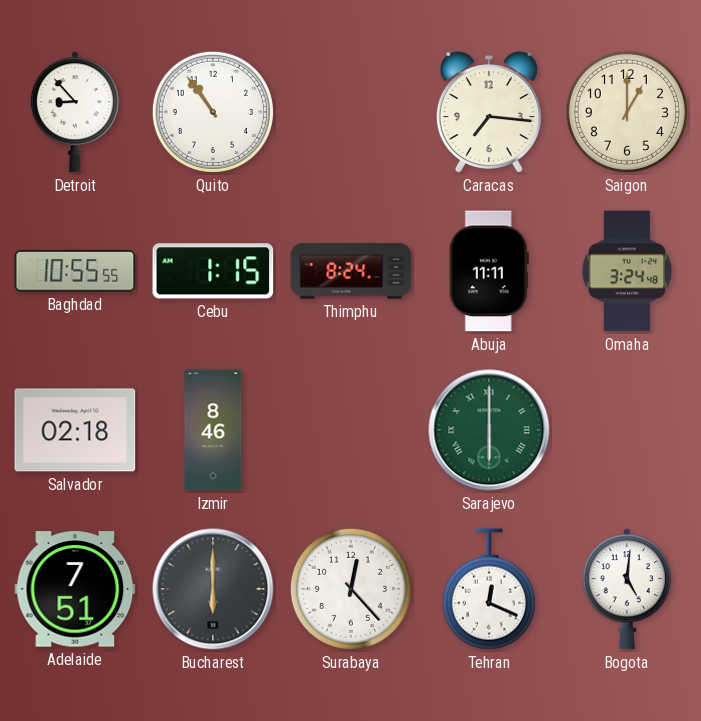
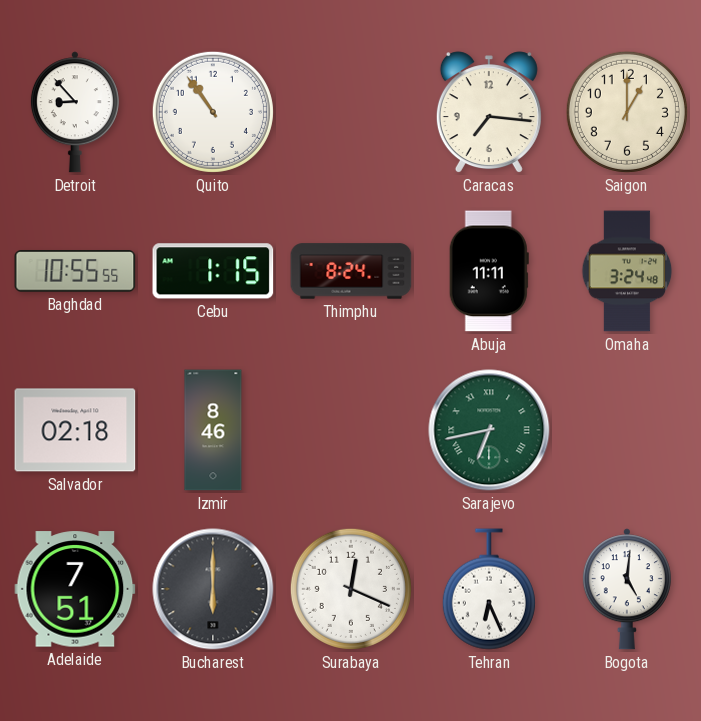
Sarajevo: 6:00 -> 6:43 (489, 430)
Surabaya: 12:23 -> 12:19 (351, 589)
Tehran: 12:19 -> 6:26 (489, 589)
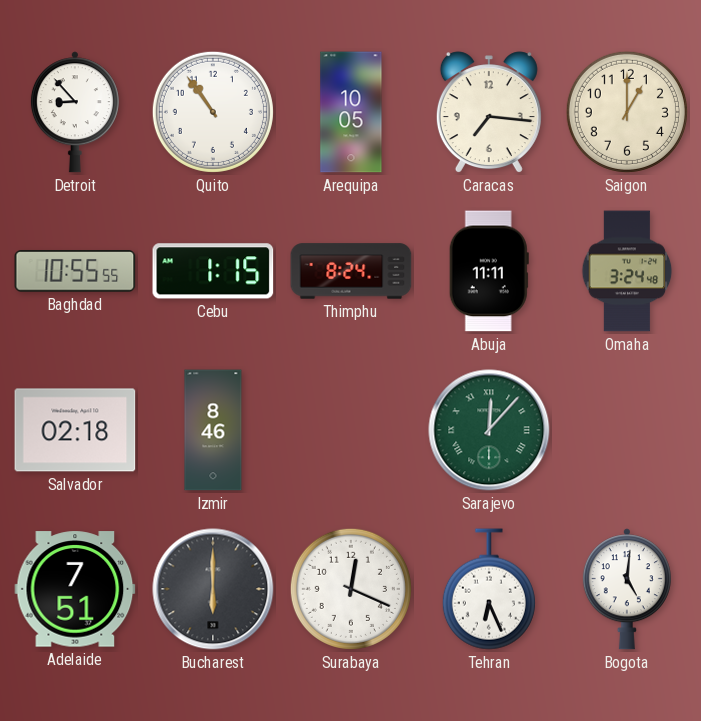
Arequipa: none -> 10:05 (351, 112)
Sarajevo: 6:43 -> 12:07 (489, 430)
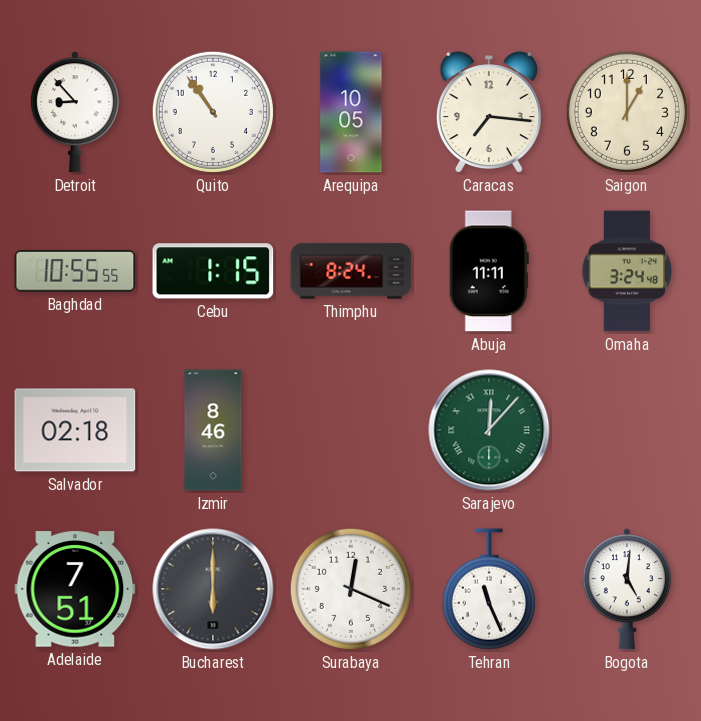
Tehran: 6:26 -> 11:26 (489, 589)
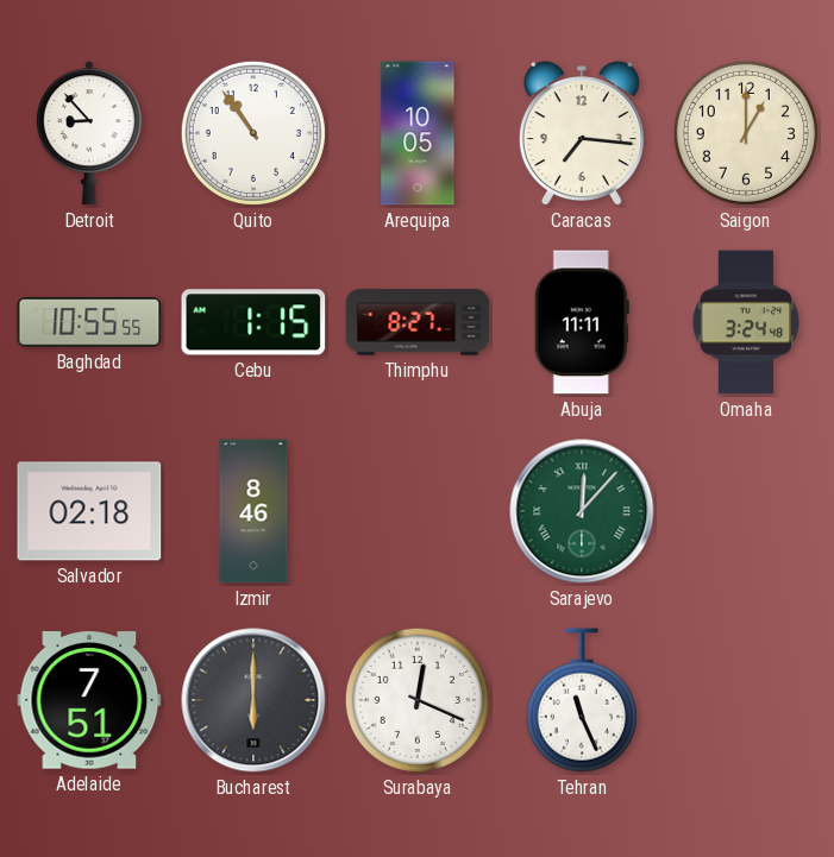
Thimphu: 8:24 -> 8:27 (418, 322)
Bogota: 5:01 -> none (627, 589)
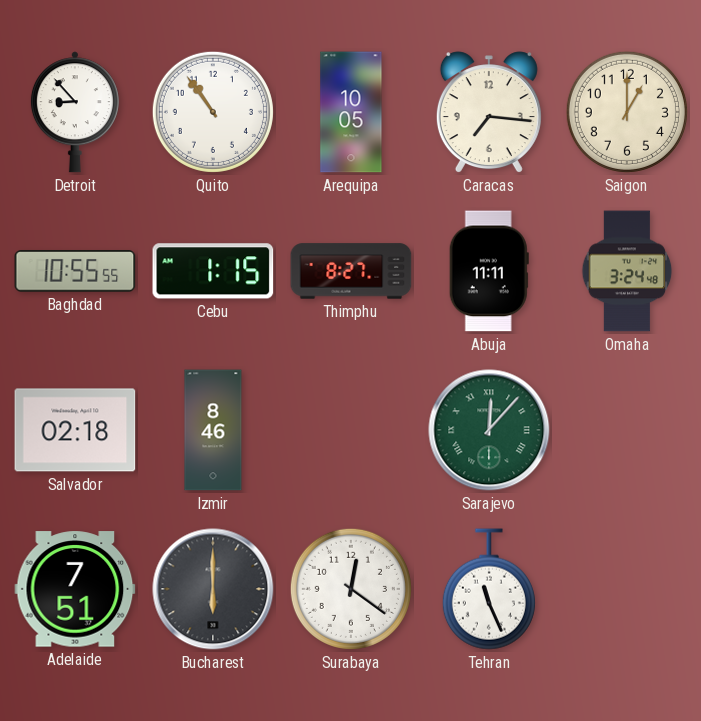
Surabaya: 12:19 -> 12:21 (351, 589)
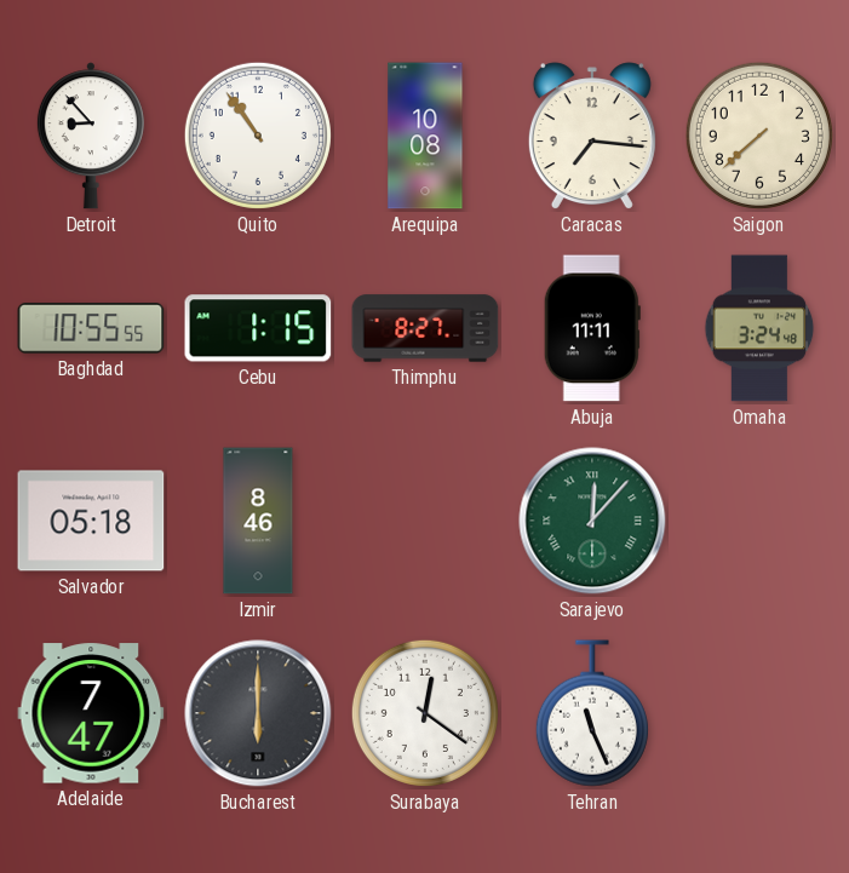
Arequipa: 10:05 -> 10:08 (425, 136)
Saigon: 1:00 -> 7:38 (759, 136)
Salvador: 02:18 -> 05:18 (91, 521)
Adelaide: 7:51 -> 7:47 (91, 713)
